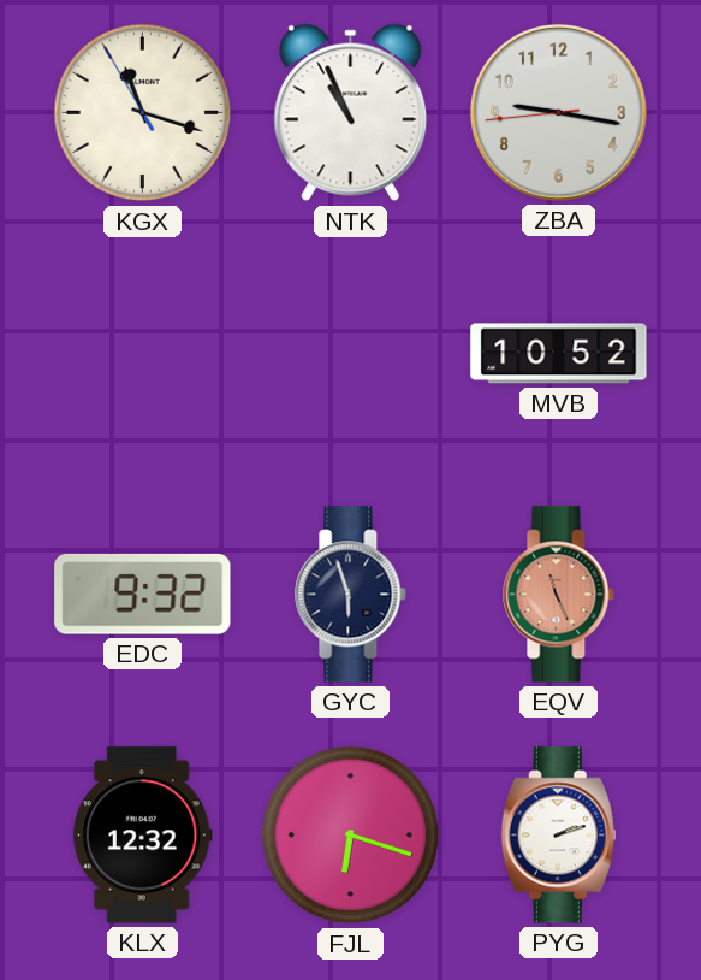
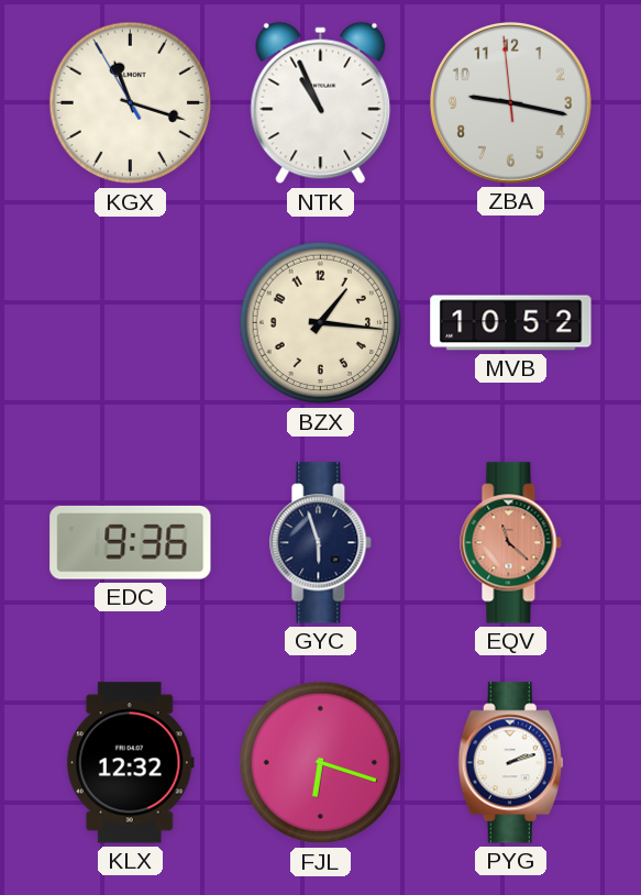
ZBA: 9:16:44 -> 9:16:59 (510, 102)
BZX: none -> 1:16 (321, 323)
EDC: 9:32 -> 9:36 (131, 542)
EQV: 11:26 -> 11:22 (511, 543)
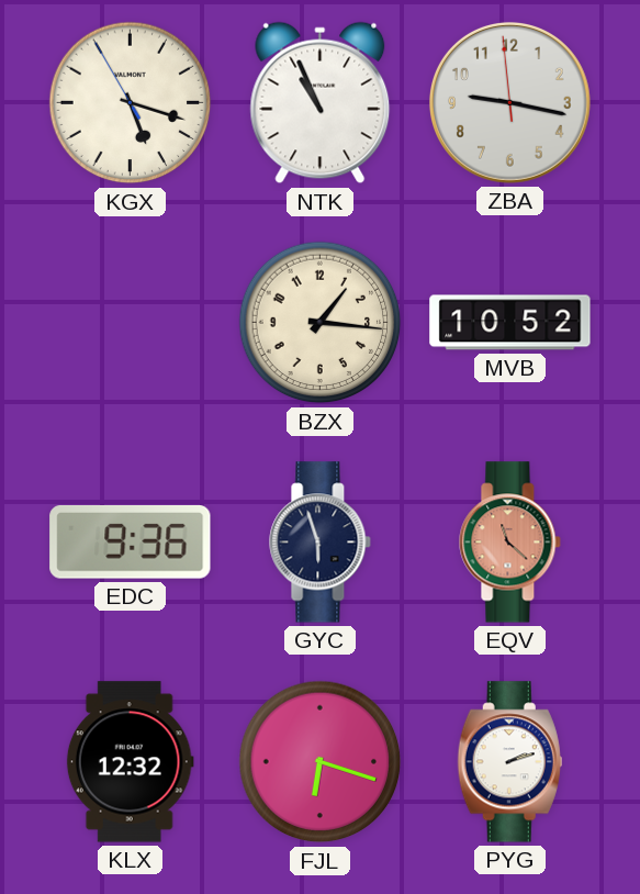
KGX: 11:17 -> 5:17 (131, 103)
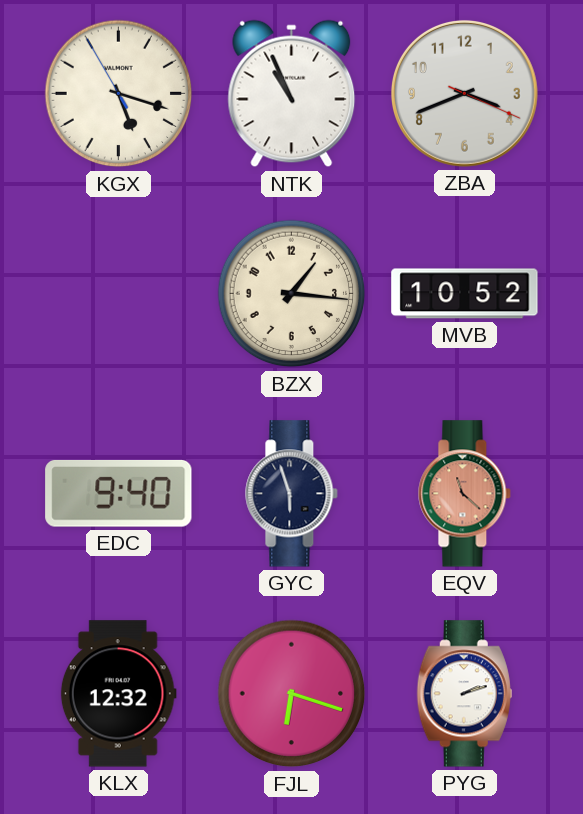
ZBA: 9:16 -> 3:41 (464, 93)
EDC: 9:36 -> 9:40 (119, 493)
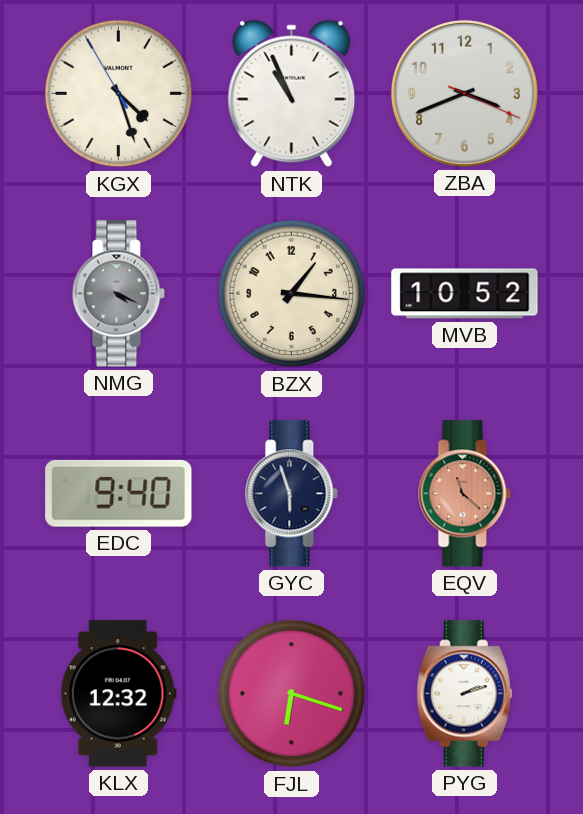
KGX: 5:17 -> 4:26 (119, 94)
NMG: none -> 4:19 (119, 294)
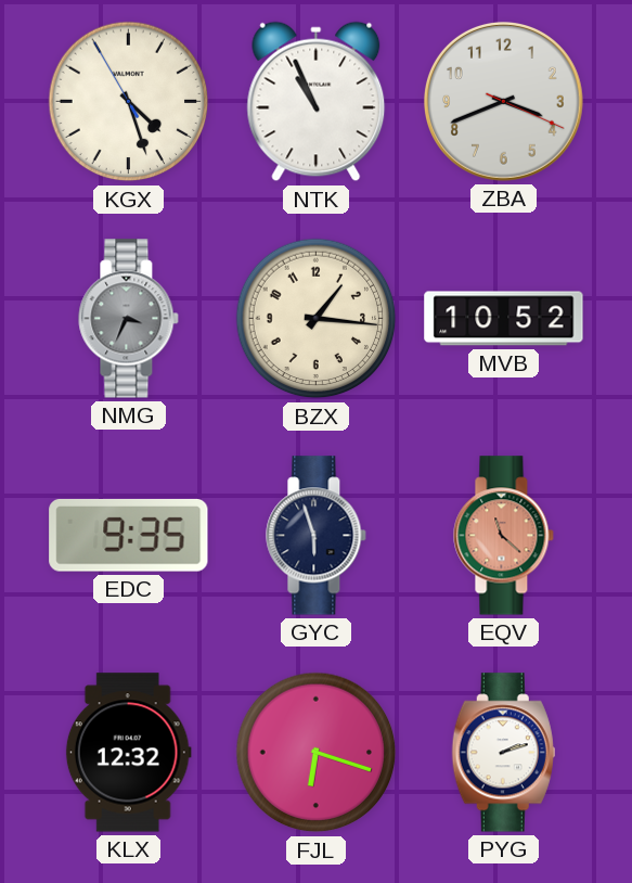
NMG: 4:19 -> 3:34 (129, 319)
EDC: 9:40 -> 9:35 (129, 535)
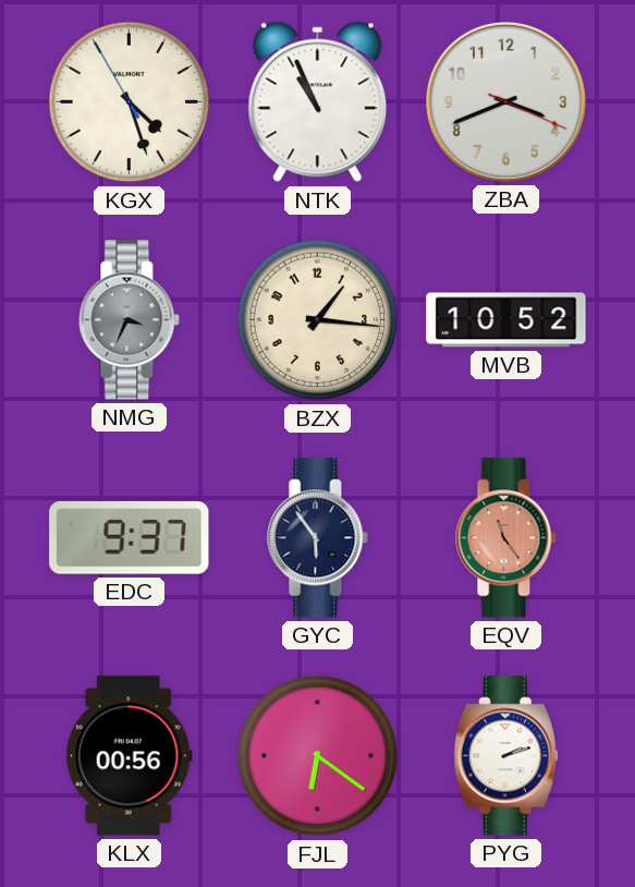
EDC: 9:35 -> 9:37 (130, 537)
GYC: 5:57 -> 5:54 (318, 538)
EQV: 11:22 -> 11:24 (506, 538)
KLX: 12:32 -> 00:56 (129, 756)
FJL: 6:18 -> 6:21 (318, 756)
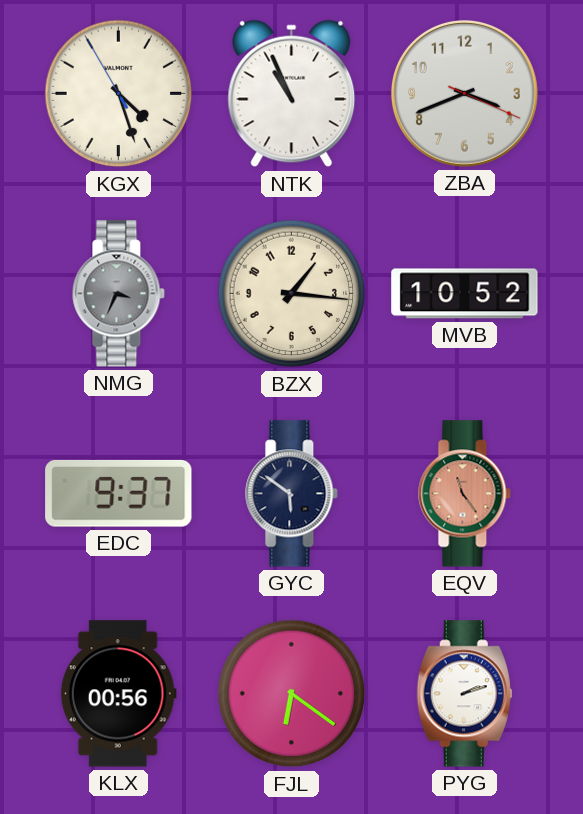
GYC: 5:54 -> 5:51 (292, 494)
